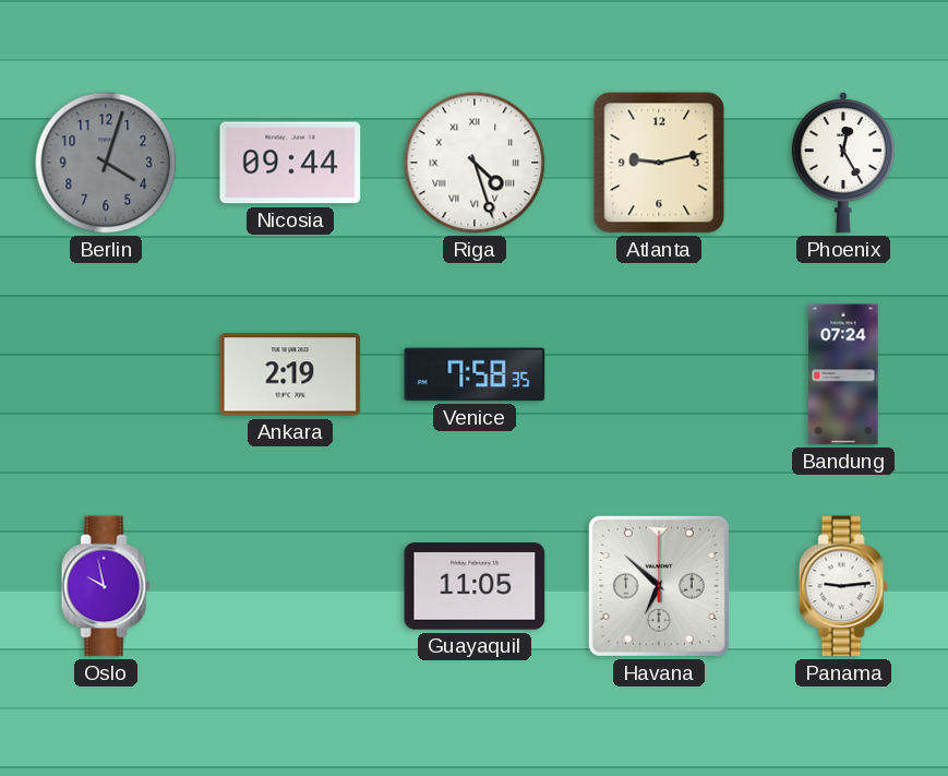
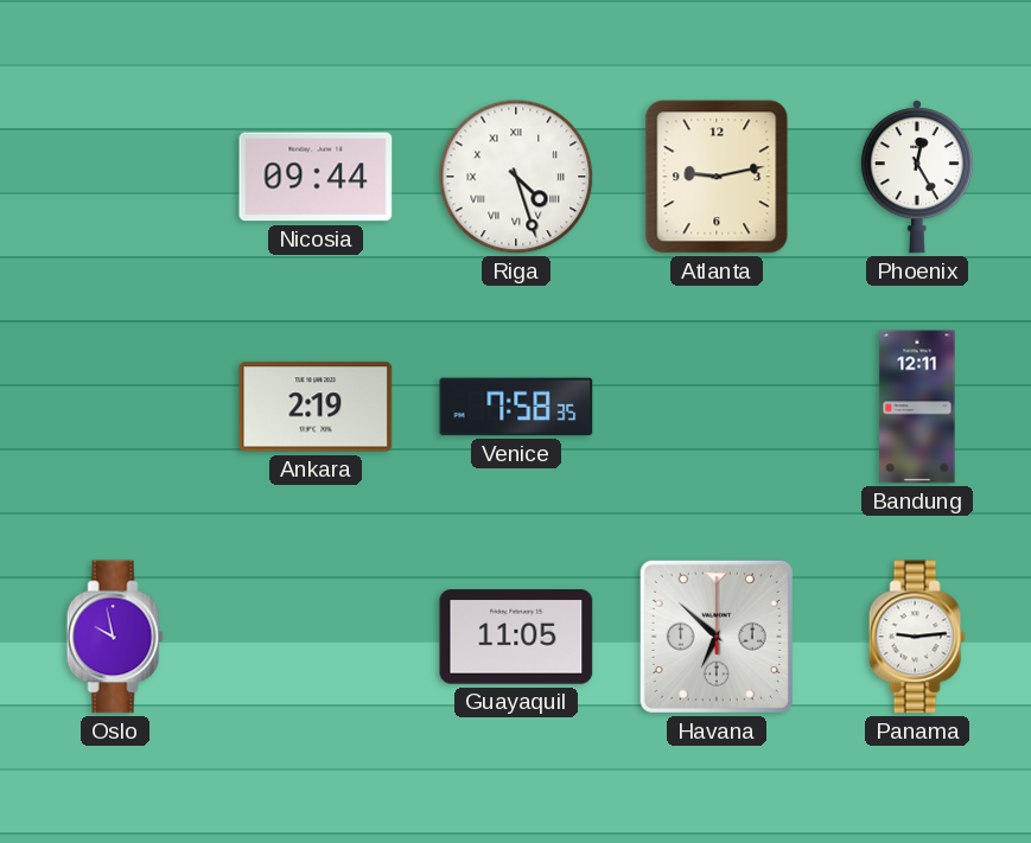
Berlin: 4:03 -> none (106, 163)
Bandung: 07:24 -> 12:11 (917, 407)
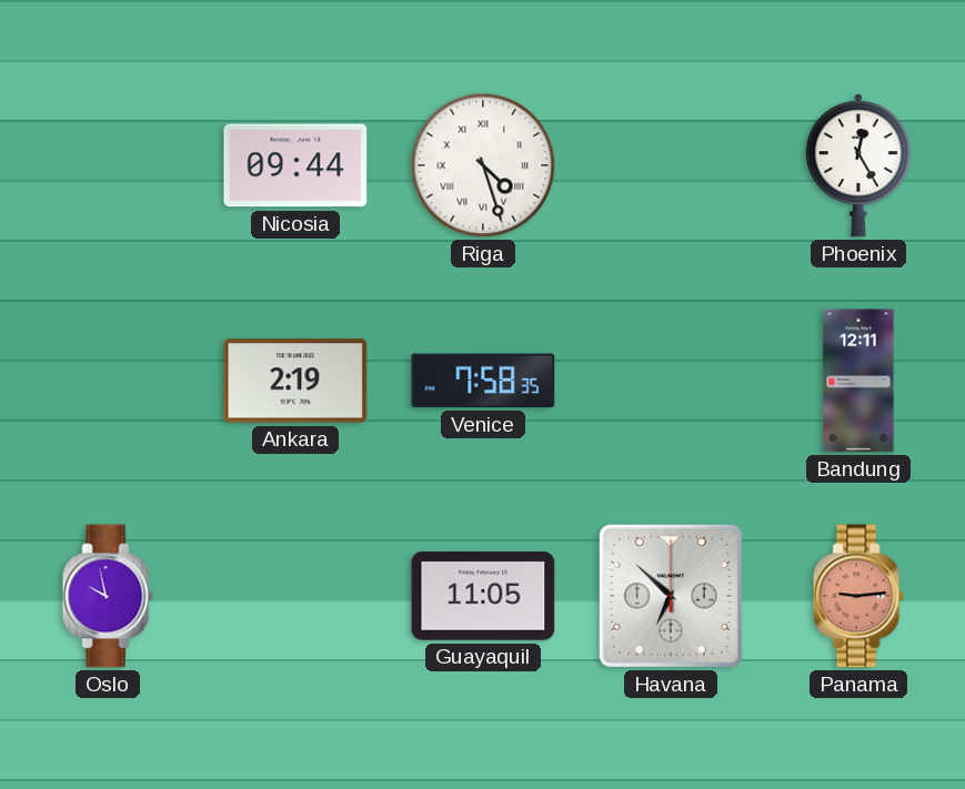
Atlanta: 9:13 -> none (717, 177)
Panama dial: white -> salmon (858, 596)
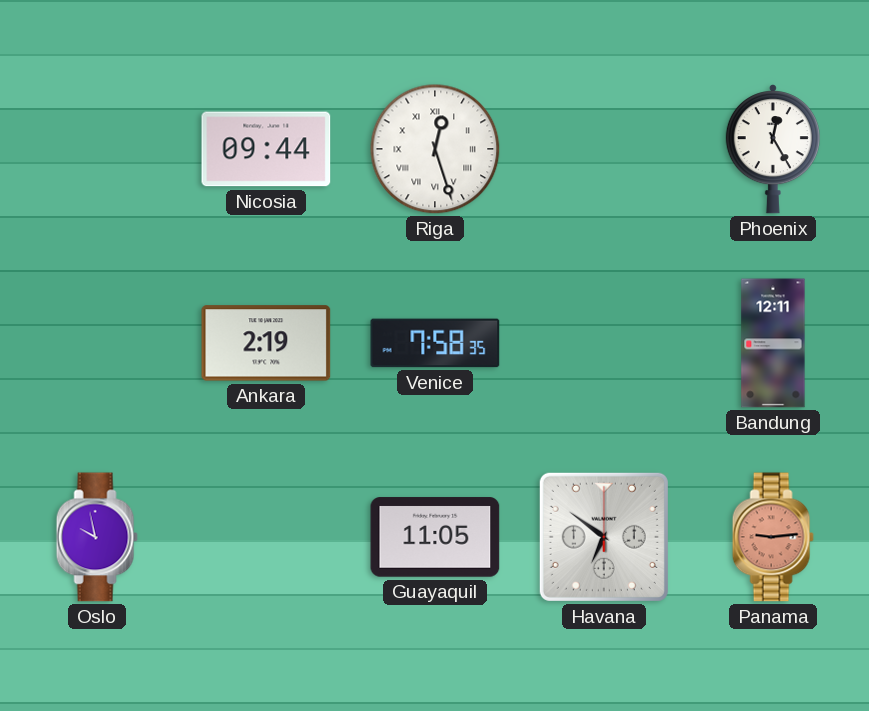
Riga: 4:27 -> 12:27 (435, 149)
Havana: 6:52 -> 6:51 (604, 537)
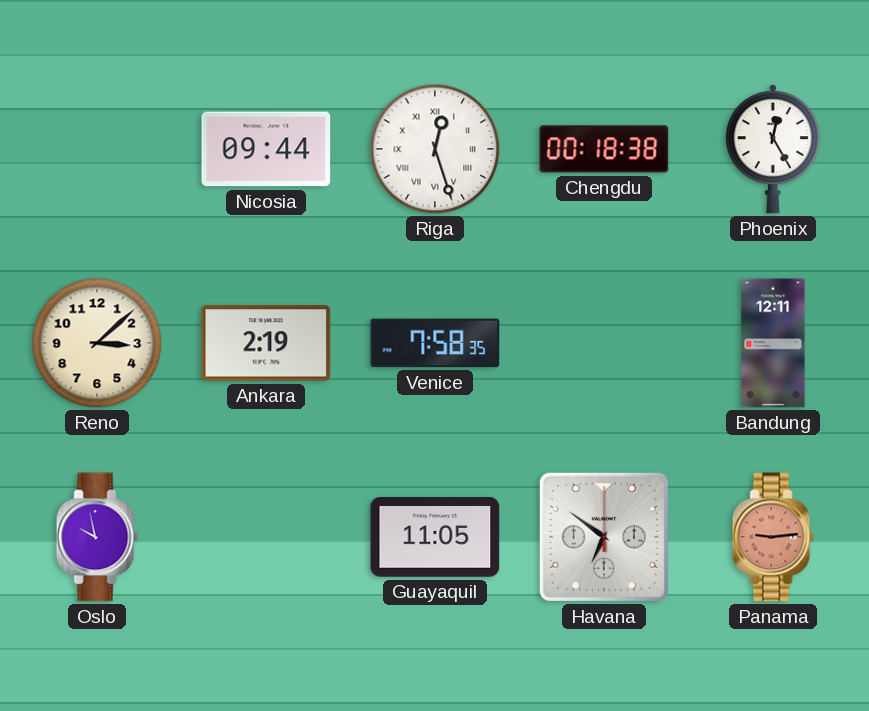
Chengdu: none -> 00:18 (604, 149)
Reno: none -> 3:08 (97, 343)
